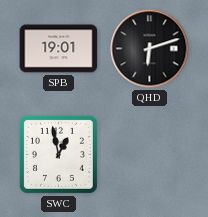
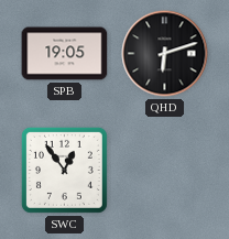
SPB: 19:01 -> 19:05 (65, 54)
SWC: 12:58 -> 12:54 (64, 170)
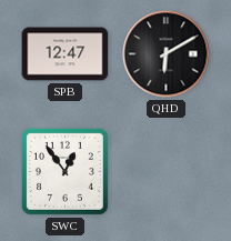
SPB: 19:05 -> 12:47 (66, 54)
QHD: 6:12 -> 6:10 (167, 54)
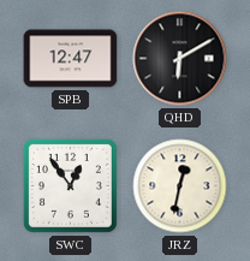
JRZ: none -> 12:32 (180, 186)
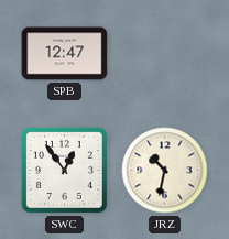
QHD: 6:10 -> none (180, 59)
JRZ: 12:32 -> 10:32 (165, 171)
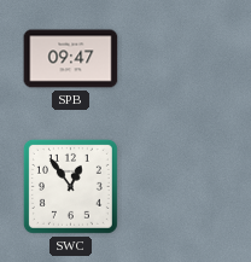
SPB: 12:47 -> 09:47 (71, 59)
JRZ: 10:32 -> none (165, 171)
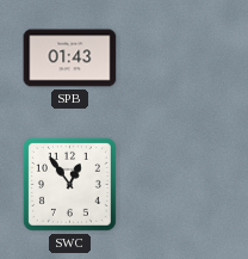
SPB: 09:47 -> 01:43 (70, 58)
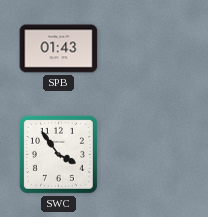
SWC: 12:54 -> 3:54 (58, 154)
